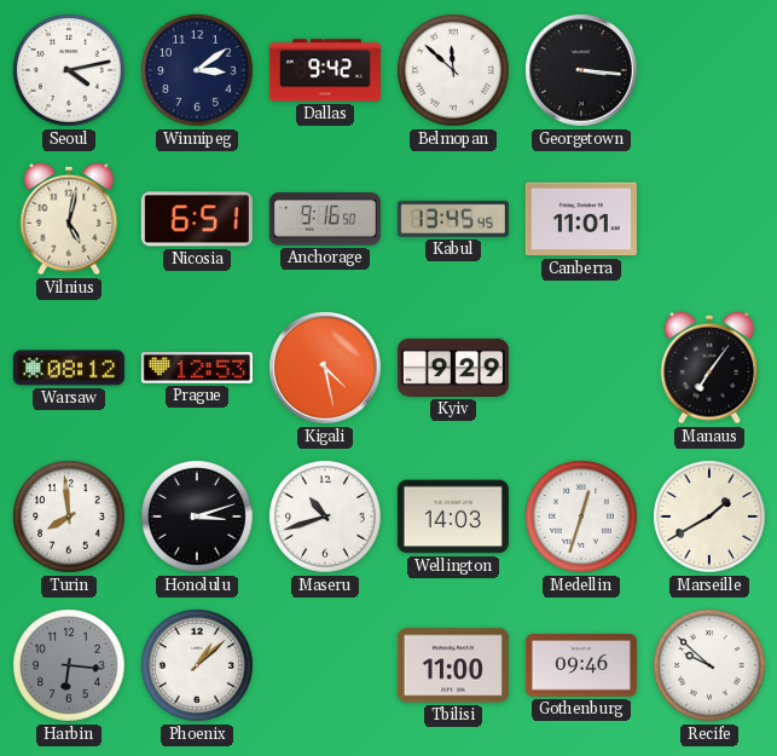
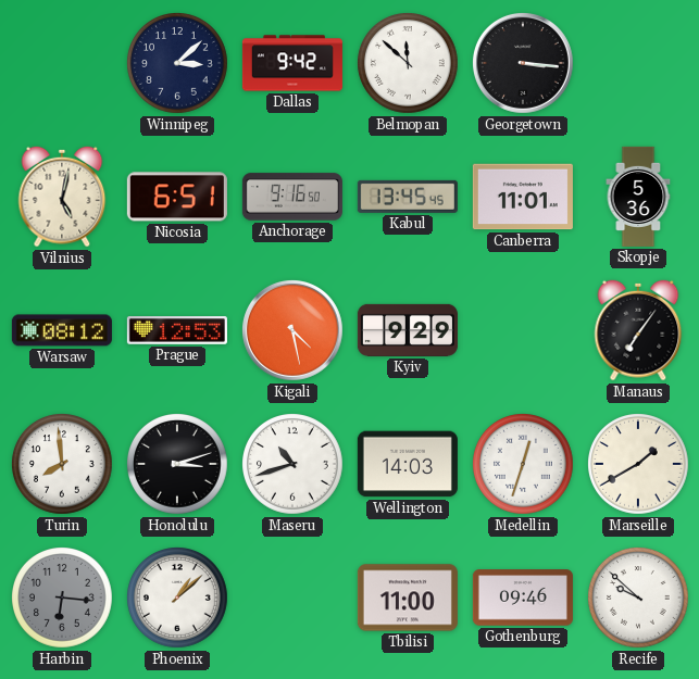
Seoul: 4:13 -> none (70, 71)
Winnipeg: 3:09 -> 3:08 (178, 64)
Skopje: none -> 5:36 (638, 197)
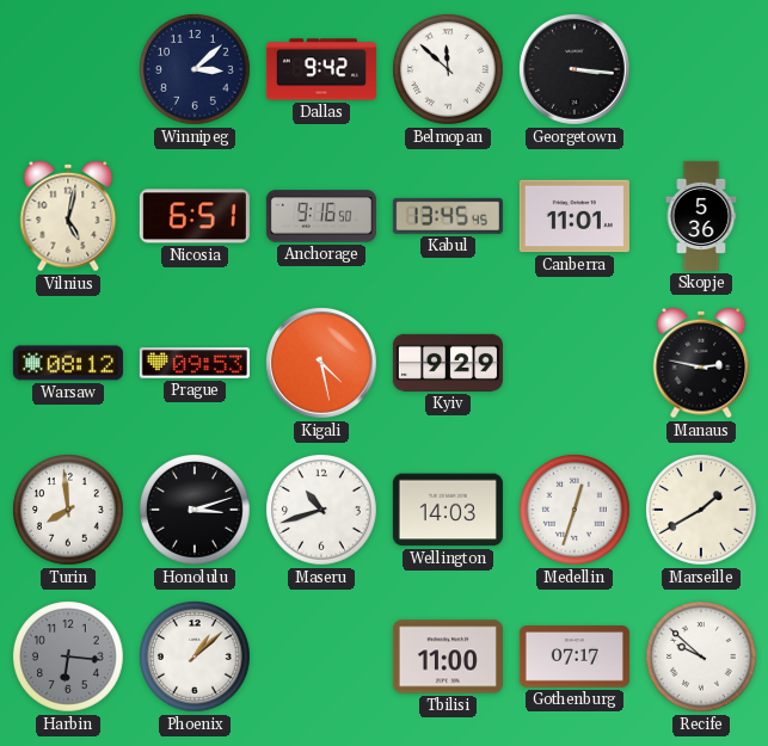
Prague: 12:53 -> 09:53 (195, 363)
Manaus: 7:06 -> 2:47 (701, 363)
Gothenburg: 09:46 -> 07:17 (575, 656)
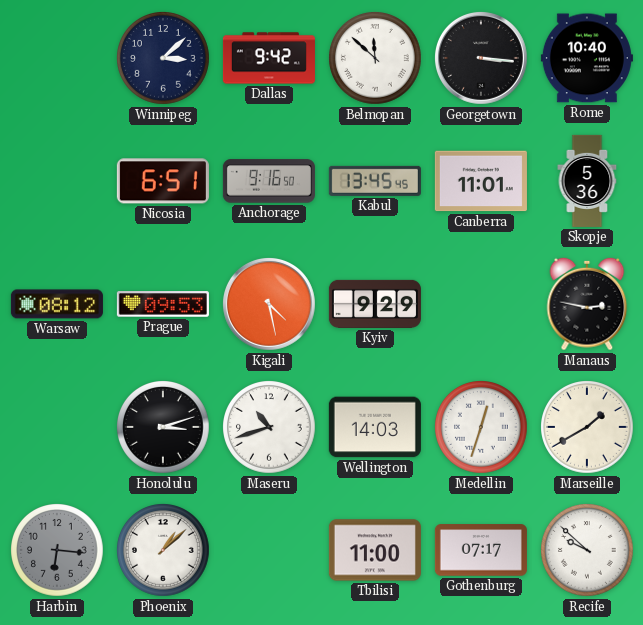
Rome: none -> 10:40 (587, 58)
Vilnius: 5:02 -> none (68, 216)
Turin: 7:59 -> none (69, 511)
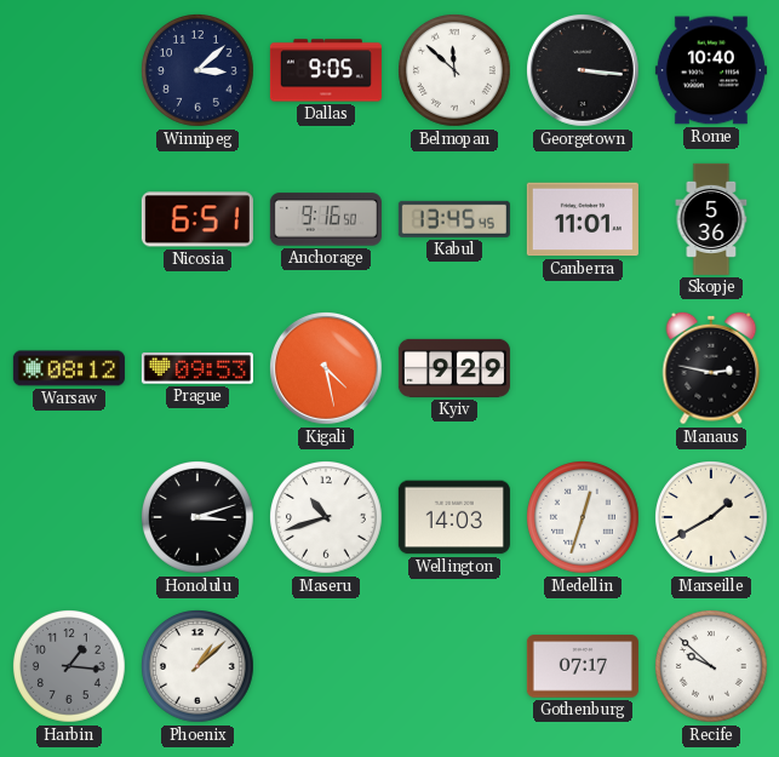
Dallas: 9:42 -> 9:05 (326, 70)
Harbin: 6:16 -> 1:16 (70, 667)
Tbilisi: 11:00 -> none (375, 550)
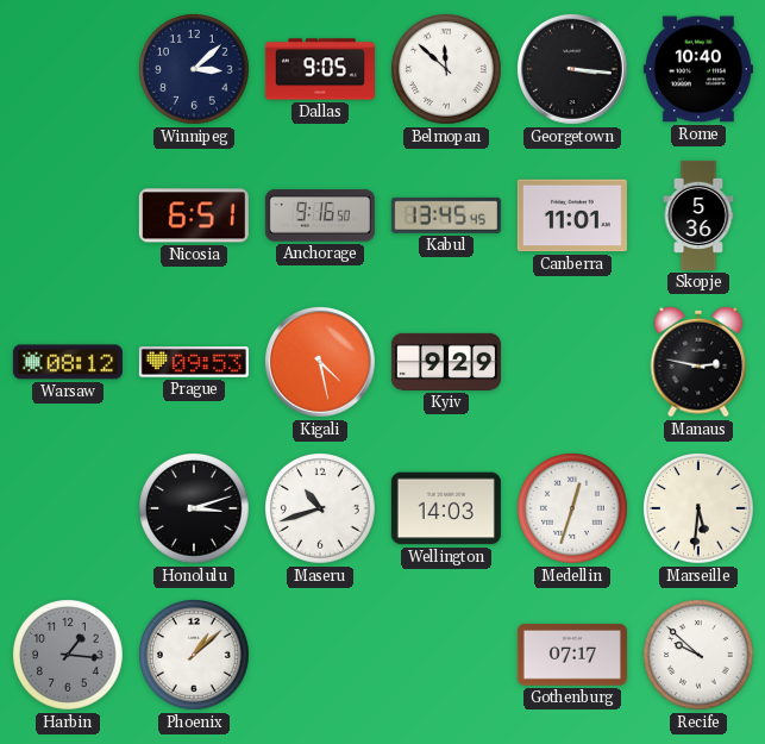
Marseille: 1:40 -> 5:31 (700, 509)
